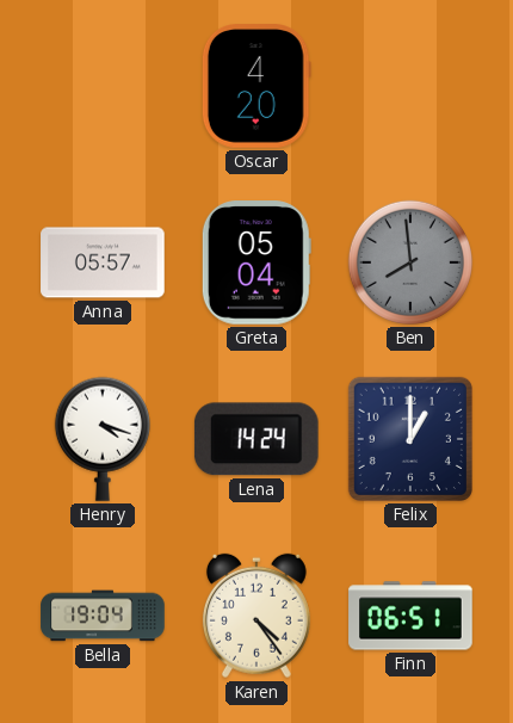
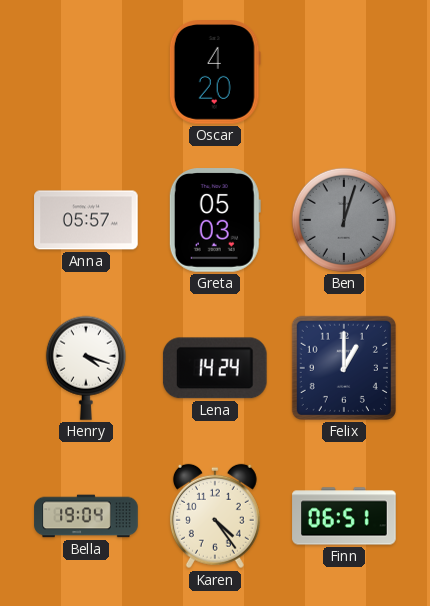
Greta: 05:04 -> 05:03 (215, 220)
Ben: 7:59 -> 12:03 (344, 220)
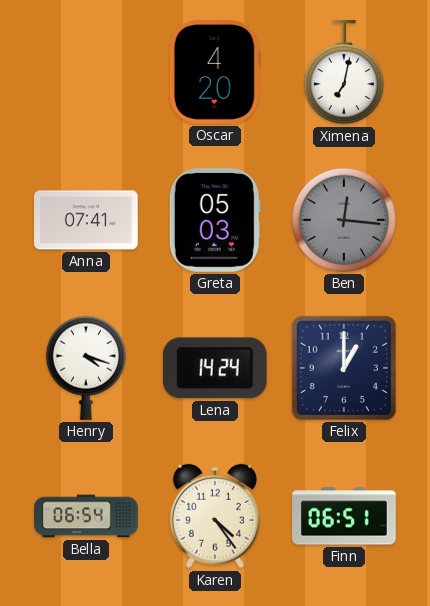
Ximena: none -> 7:02 (344, 73)
Anna: 05:57 -> 07:41 (86, 220)
Ben: 12:03 -> 12:16 (344, 220)
Bella: 19:04 -> 06:54 (86, 516)
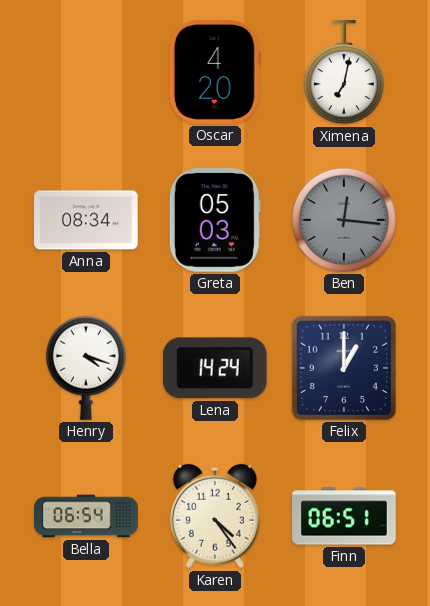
Anna: 07:41 -> 08:34 (86, 220)
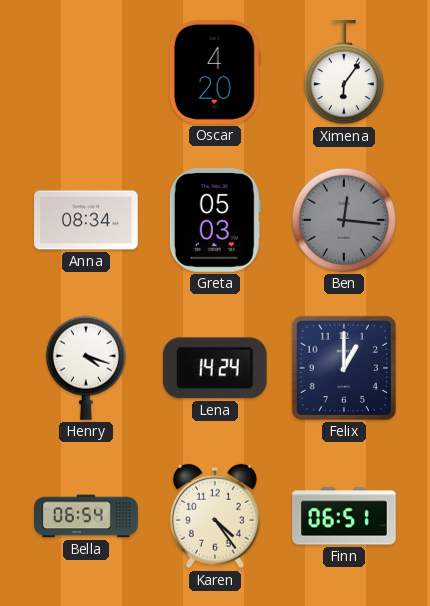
Ximena: 7:02 -> 6:06 (344, 73)
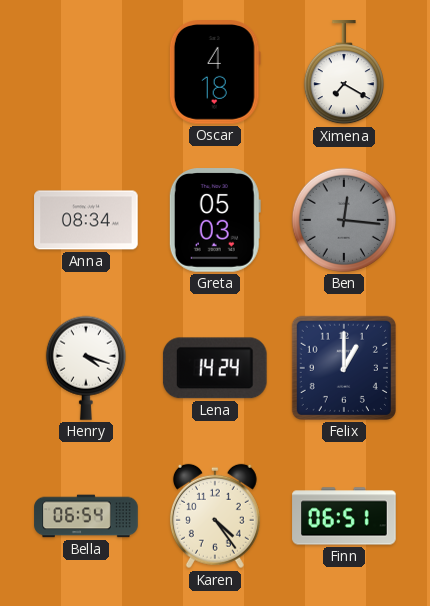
Oscar: 4:20 -> 4:18 (215, 72)
Ximena: 6:06 -> 7:20 (344, 73)
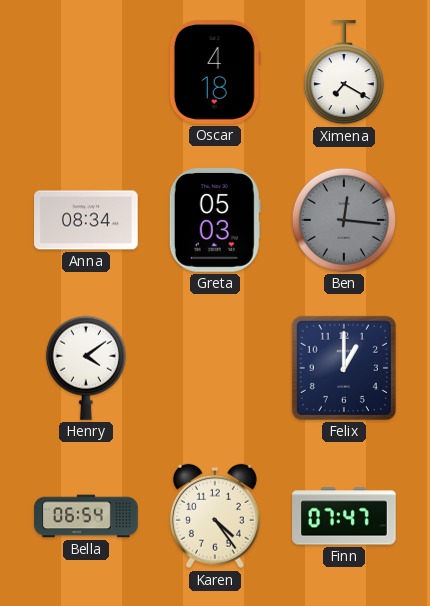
Henry: 4:18 -> 4:09 (86, 368)
Lena: 14:24 -> none (215, 368)
Finn: 06:51 -> 07:47 (344, 516)
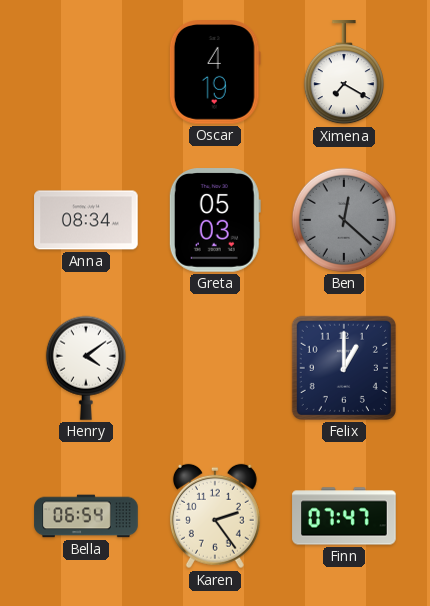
Oscar: 4:18 -> 4:19 (215, 72)
Ben: 12:16 -> 12:22 (344, 220)
Karen: 4:24 -> 2:24 (215, 516)
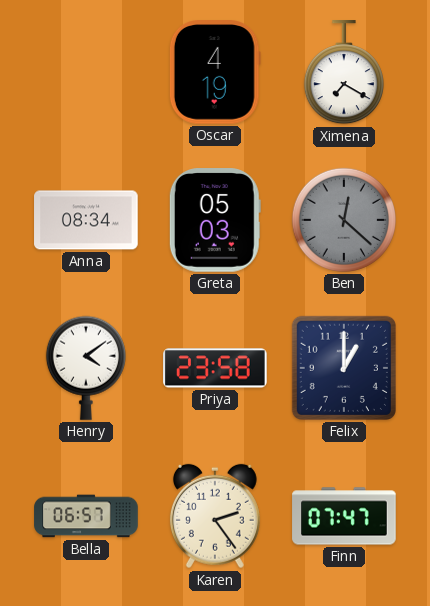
Priya: none -> 23:58 (215, 368)
Bella: 06:54 -> 06:57 (86, 516)
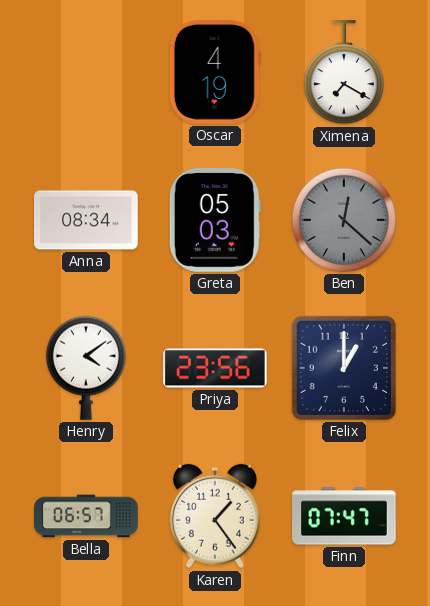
Priya: 23:58 -> 23:56 (215, 368)
Karen: 2:24 -> 1:24 (215, 516)
